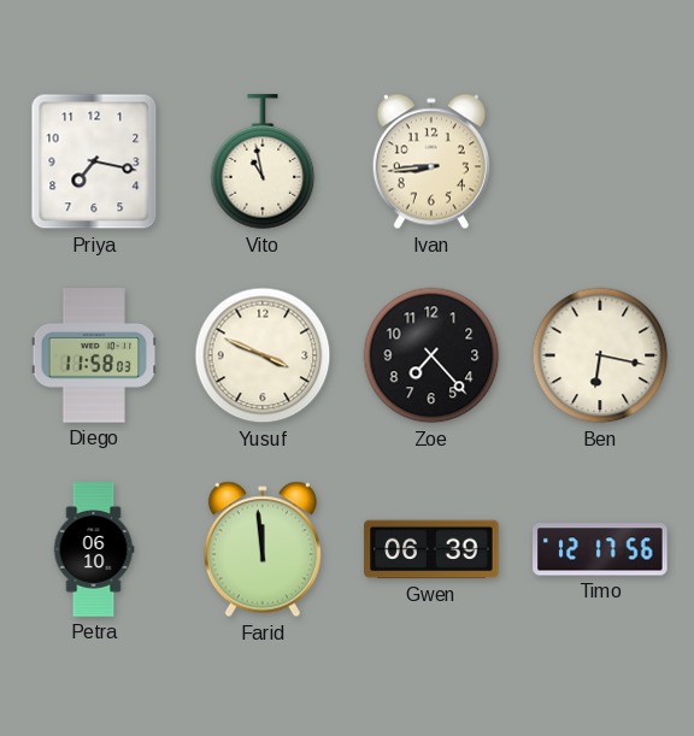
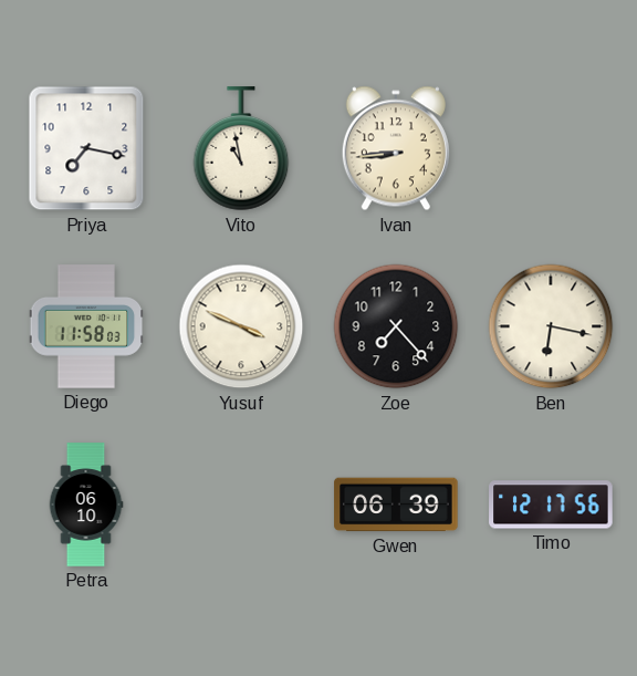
Farid: 11:59 -> none (263, 549)
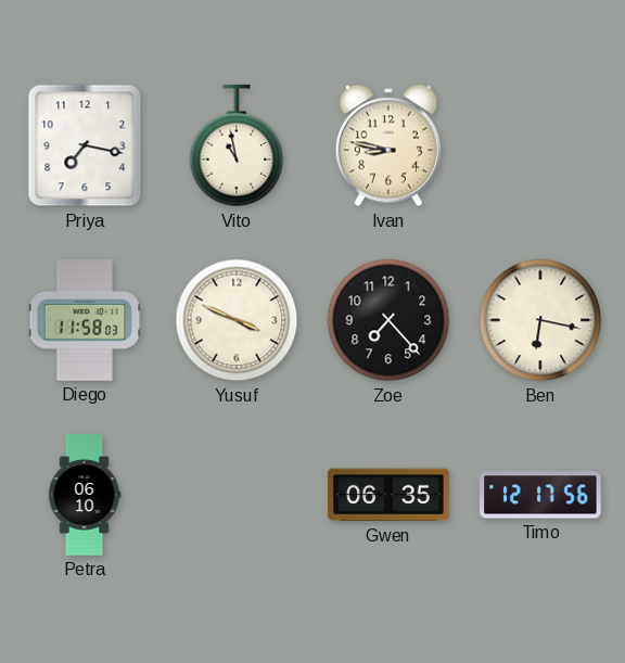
Ivan: 8:44 -> 8:47 (388, 145)
Gwen: 06:39 -> 06:35 (388, 495)
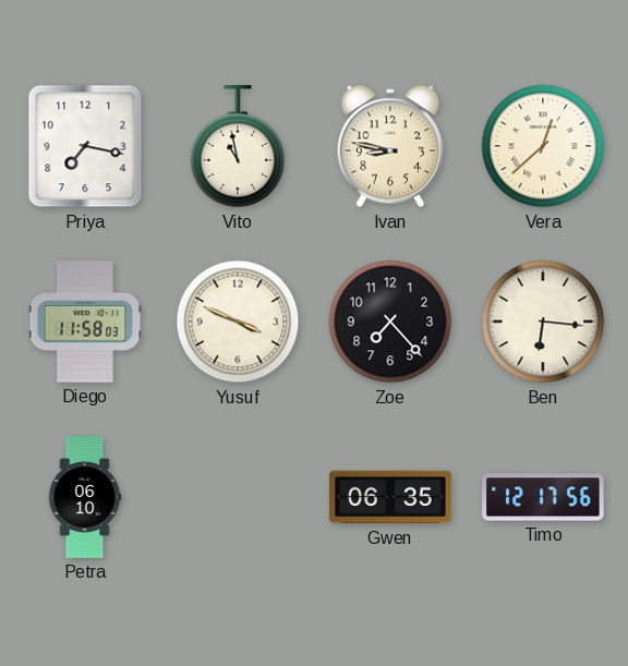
Vera: none -> 12:38 (543, 146)
Ben: 6:17 -> 6:16 (543, 322)
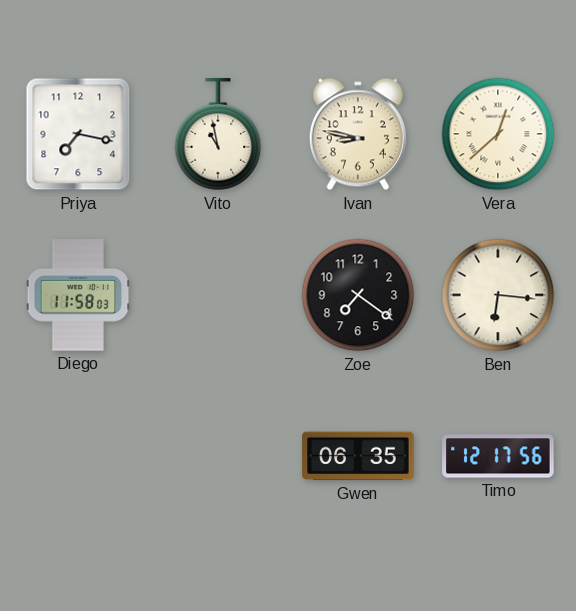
Yusuf: 3:49 -> none (238, 322)
Zoe: 7:23 -> 7:21 (358, 295)
Petra: 06:10 -> none (85, 497)
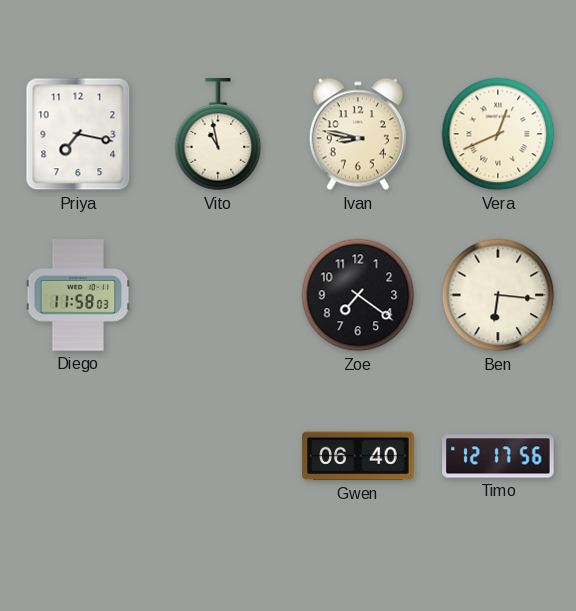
Vera: 12:38 -> 12:41 (498, 134)
Gwen: 06:35 -> 06:40 (358, 456)
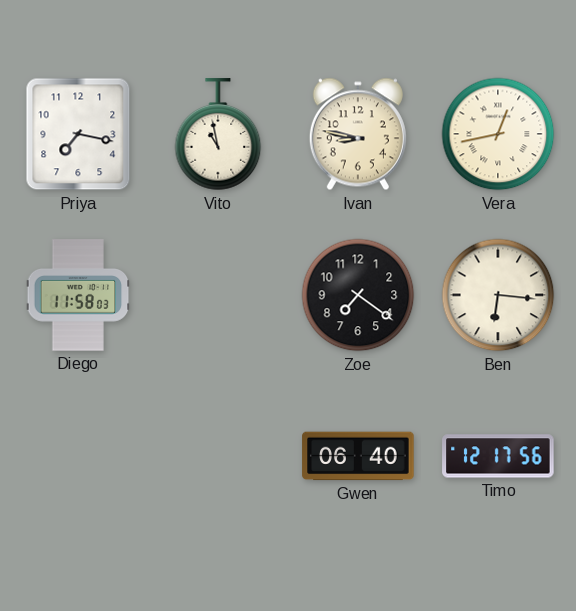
Vera: 12:41 -> 12:43 (498, 134)
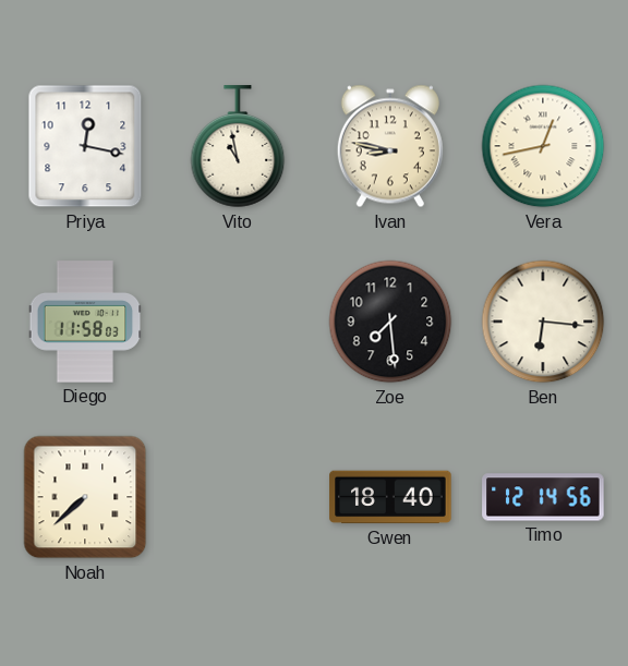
Priya: 7:17 -> 12:17 (85, 146)
Zoe: 7:21 -> 7:29 (390, 322)
Noah: none -> 7:38 (85, 497)
Gwen: 06:40 -> 18:40 (390, 497)
Timo: 12:17 -> 12:14 (543, 497)
